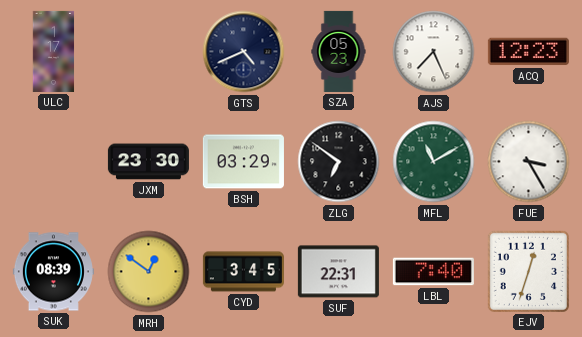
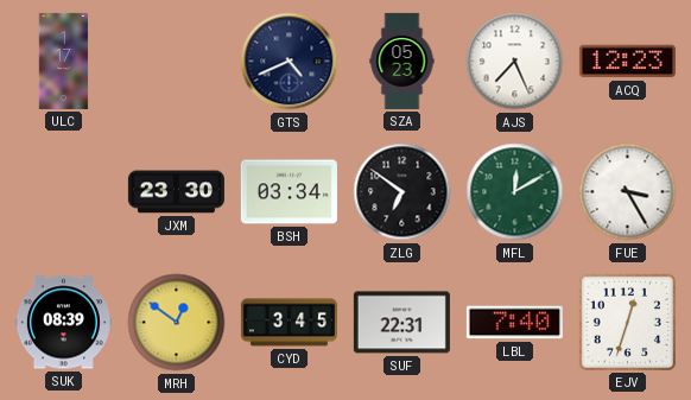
BSH: 03:29 -> 03:34 (289, 192)
MFL: 11:10 -> 12:10 (515, 192)
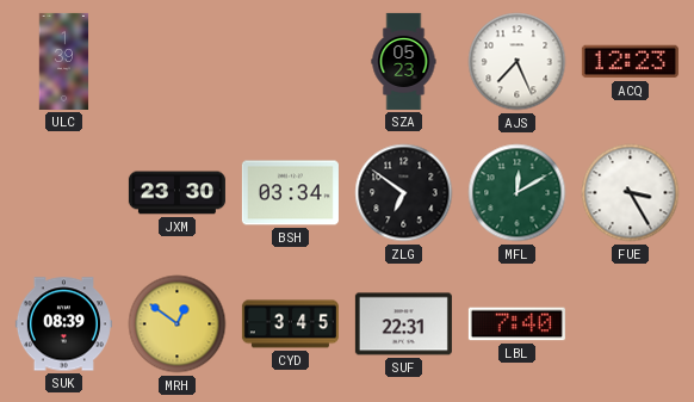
ULC: 1:17 -> 1:39 (64, 61)
GTS: 4:41 -> none (290, 62)
EJV: 12:33 -> none (627, 322)
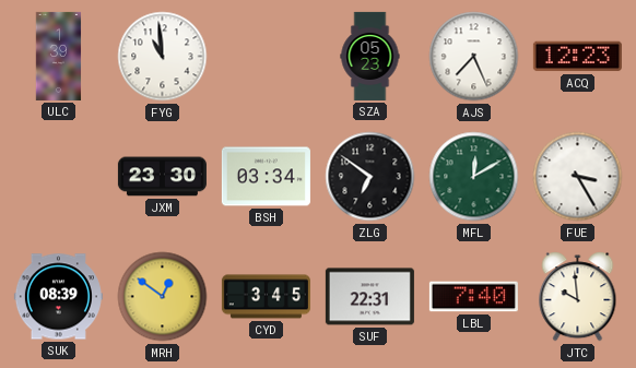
FYG: none -> 10:59 (163, 57)
JTC: none -> 9:59 (578, 297)
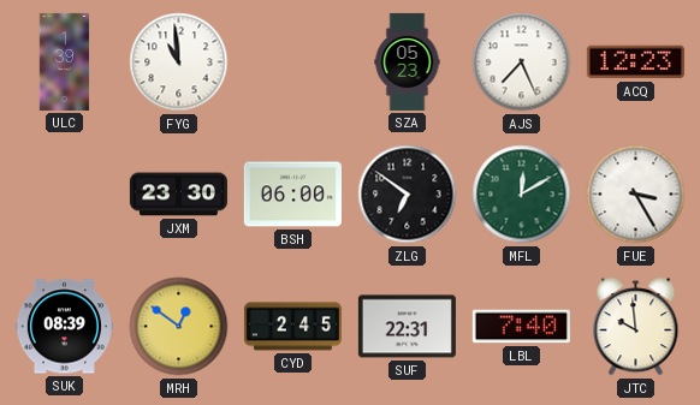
BSH: 03:34 -> 06:00 (292, 195)
CYD: 3:45 -> 2:45 (292, 327)
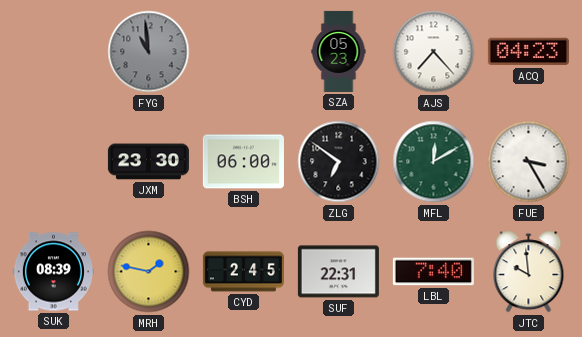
ULC: 1:39 -> none (65, 61)
FYG dial: white -> grey (149, 52)
AJS: 7:26 -> 7:23 (434, 52)
ACQ: 12:23 -> 04:23 (528, 52)
MRH: 12:51 -> 1:47 (149, 272)
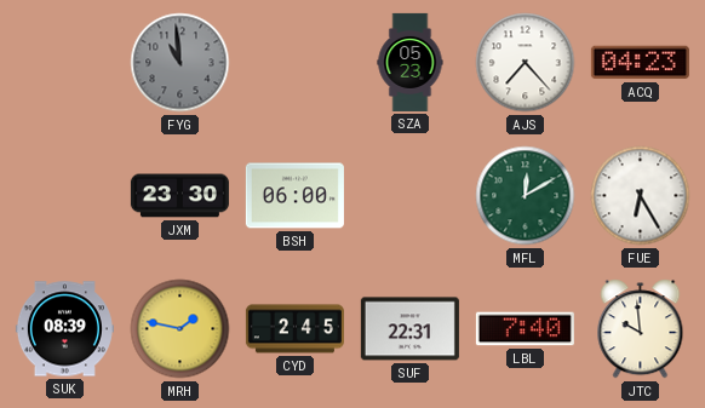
ZLG: 6:51 -> none (339, 162)
FUE: 3:25 -> 6:25 (641, 196)
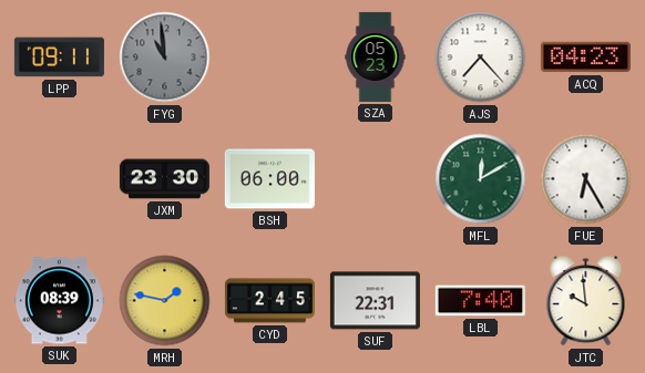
LPP: none -> 09:11 (59, 58)
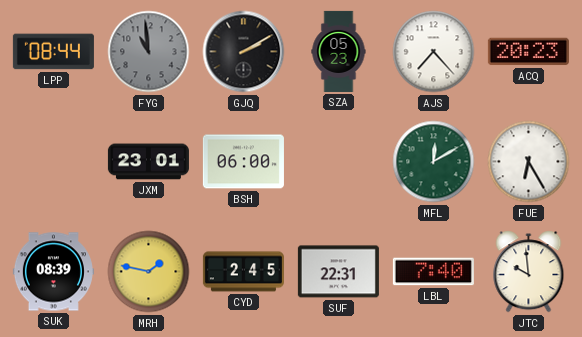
LPP: 09:11 -> 08:44 (53, 52)
GJQ: none -> 2:10 (244, 52)
ACQ: 04:23 -> 20:23 (528, 52)
JXM: 23:30 -> 23:01 (148, 162)
